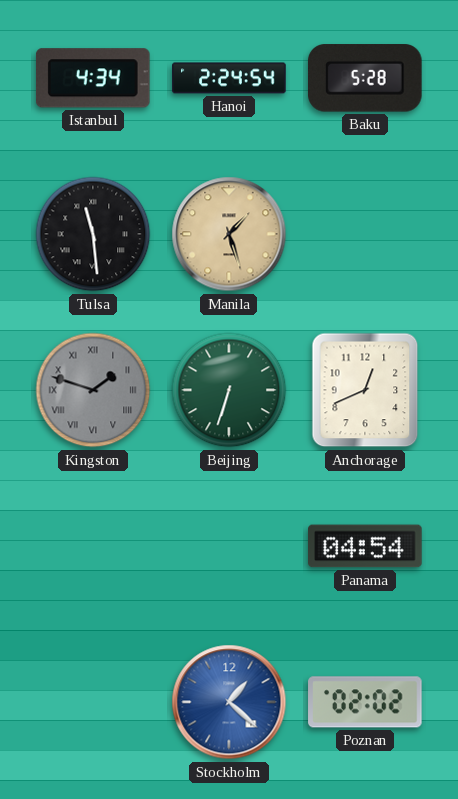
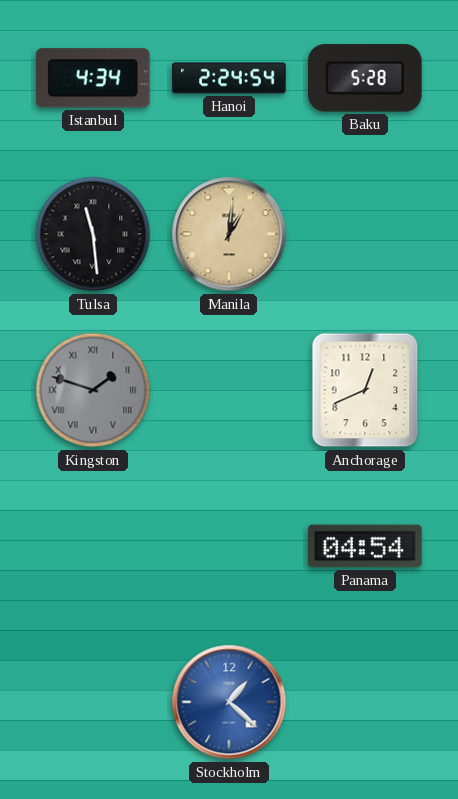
Manila: 1:27 -> 1:01 (229, 234)
Beijing: 6:33 -> none (229, 390)
Poznan: 02:02 -> none (365, 702)
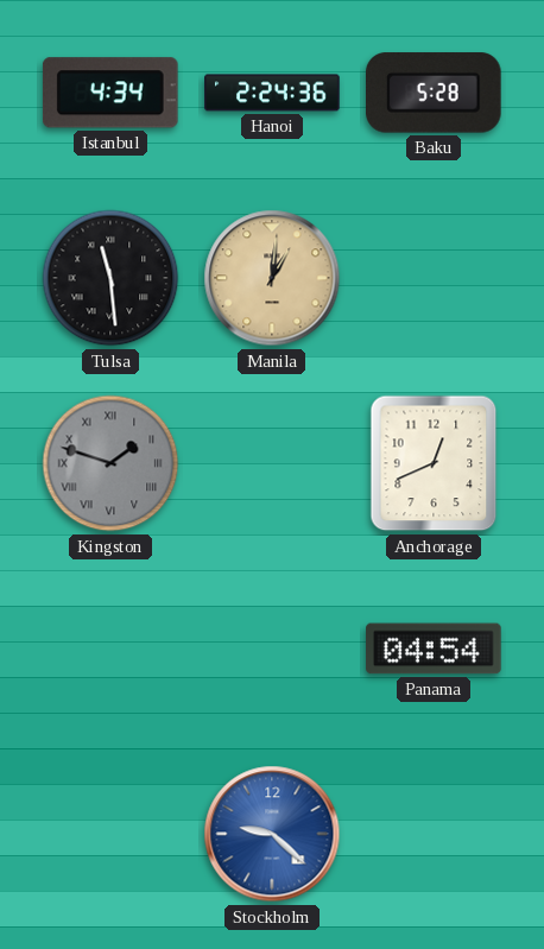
Hanoi: 2:24:54 -> 2:24:36 (272, 93)
Stockholm: 1:22 -> 9:22 (272, 834)
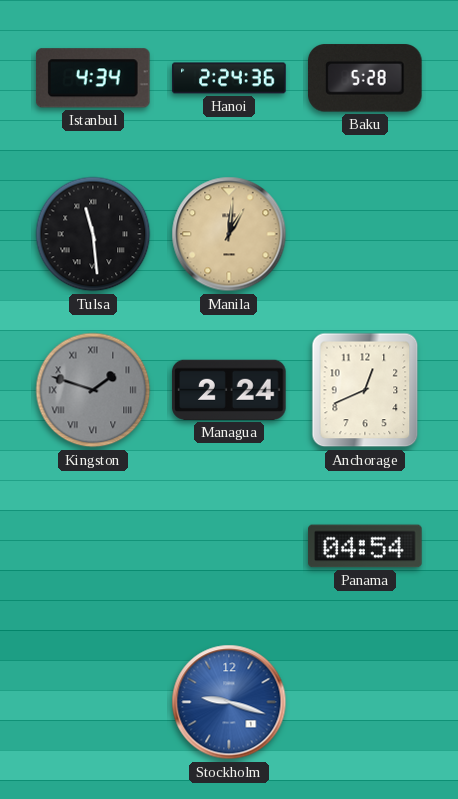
Managua: none -> 2:24 (229, 390)
Stockholm: 9:22 -> 9:18 (229, 702)
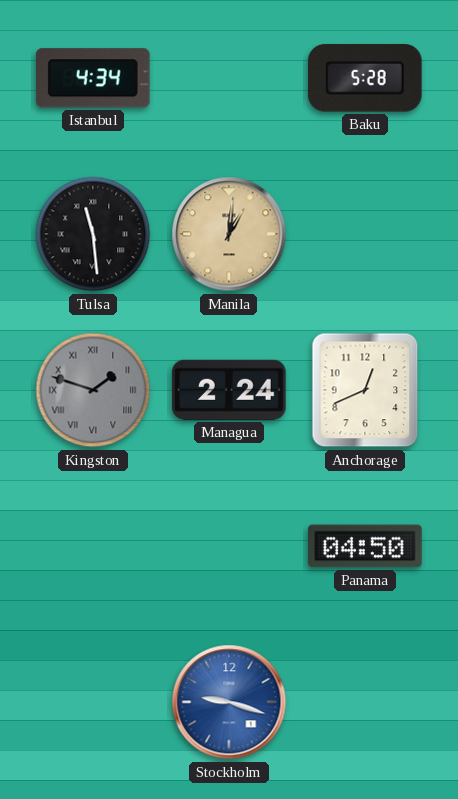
Hanoi: 2:24 -> none (229, 78)
Panama: 04:54 -> 04:50 (365, 546)
